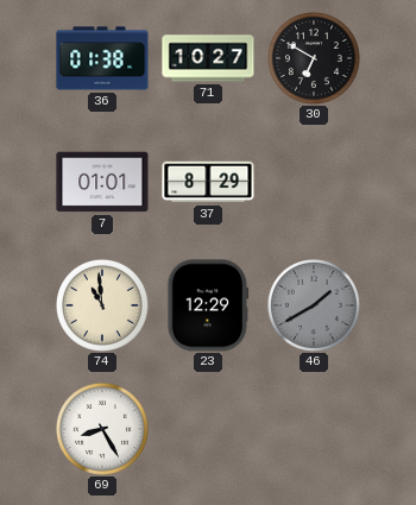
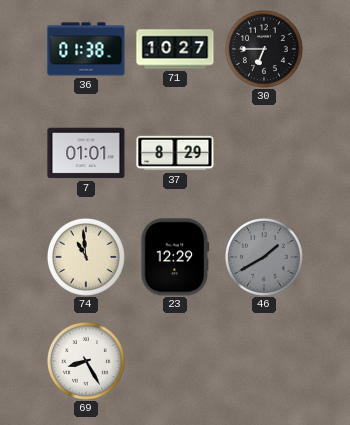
30: 6:50 -> 6:45 (264, 49)
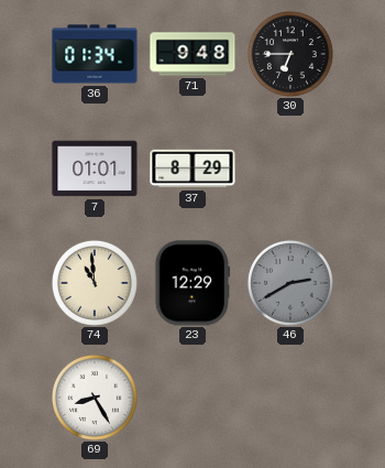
36: 01:38 -> 01:34 (95, 54)
71: 10:27 -> 9:48 (193, 54)
46: 1:40 -> 2:40 (290, 283)
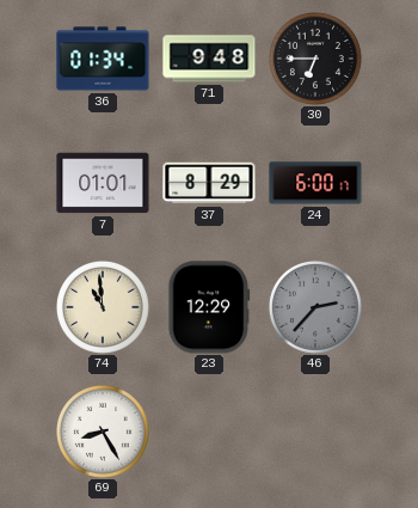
24: none -> 6:00 (315, 183)
46: 2:40 -> 2:37 (315, 307)
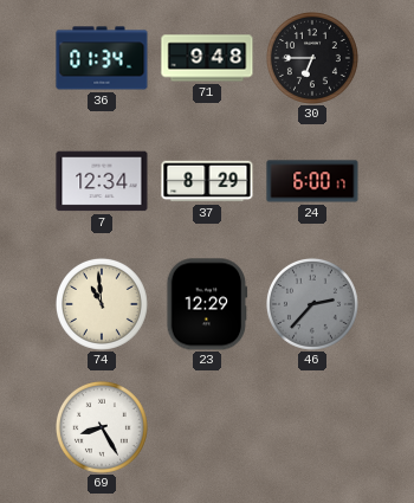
7: 01:01 -> 12:34 (102, 181)
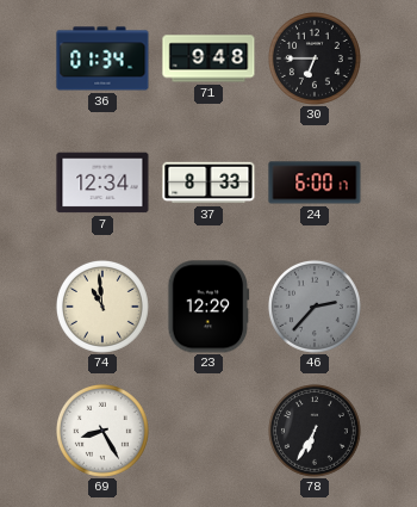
37: 8:29 -> 8:33 (208, 183)
78: none -> 6:35 (315, 431)
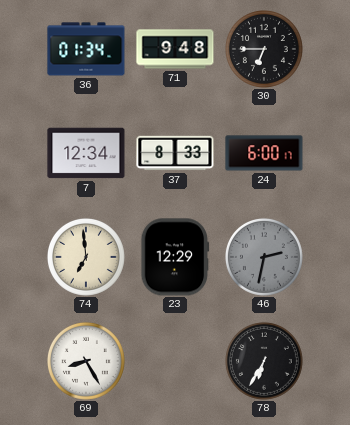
74: 10:59 -> 6:59 (86, 257)
46: 2:37 -> 2:32 (264, 257)
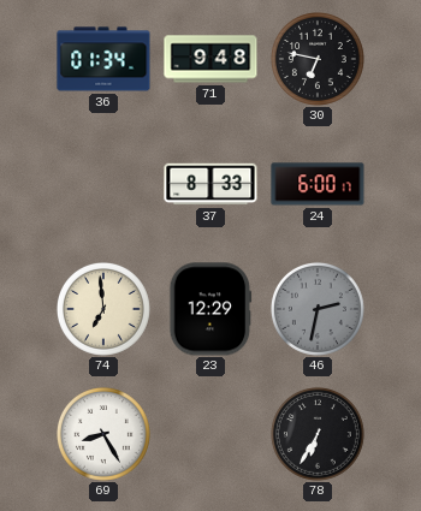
30: 6:45 -> 6:47 (318, 59)
7: 12:34 -> none (86, 153)
